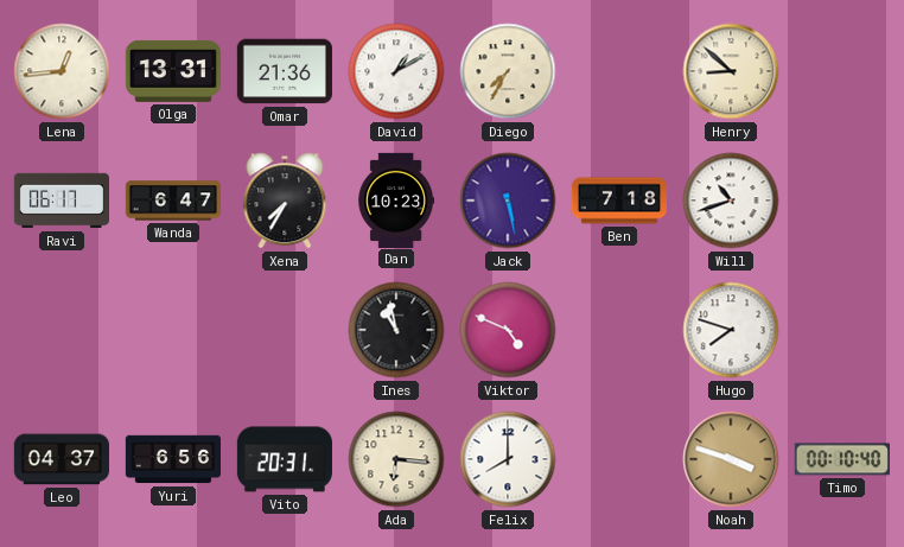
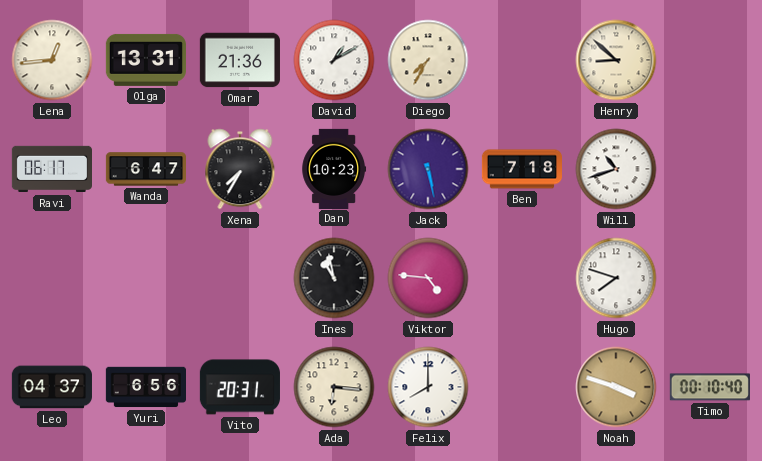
Viktor: 4:49 -> 4:46 (428, 278)
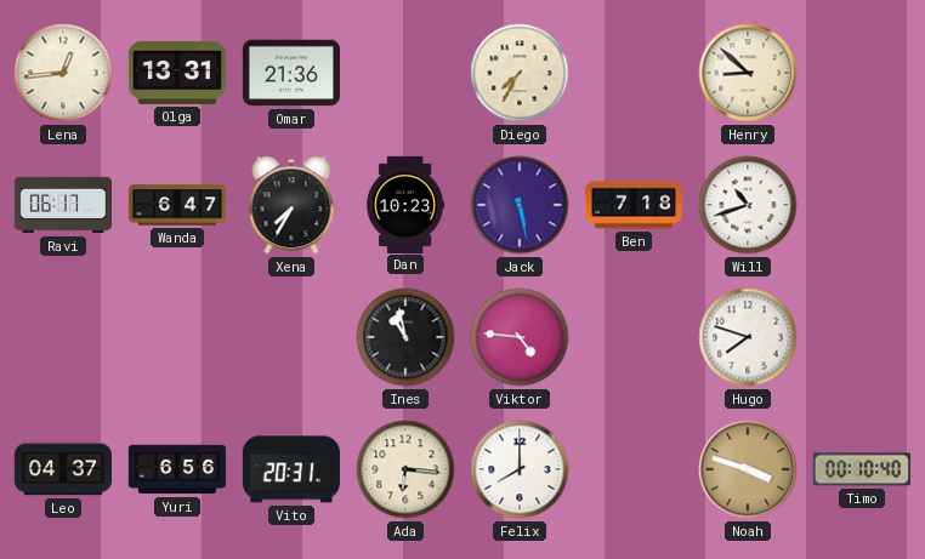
David: 1:10 -> none (334, 60)
